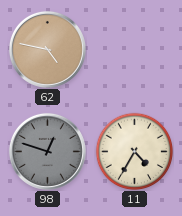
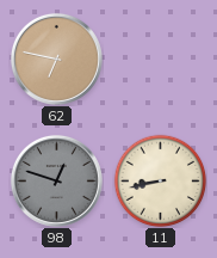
62: 4:47 -> 6:47 (56, 59)
11: 4:35 -> 8:43 (160, 180)
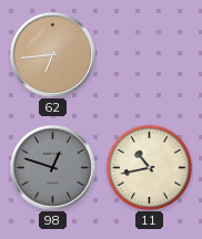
62: 6:47 -> 6:44 (52, 54)
11: 8:43 -> 10:43 (149, 167)
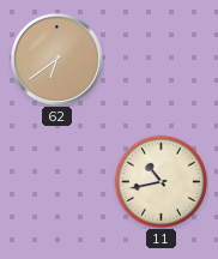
62: 6:44 -> 6:39 (56, 59)
98: 12:48 -> none (52, 167)
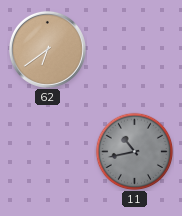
11 dial: cream -> grey (134, 151)
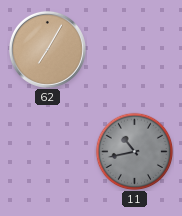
62: 6:39 -> 7:05 (47, 49)
